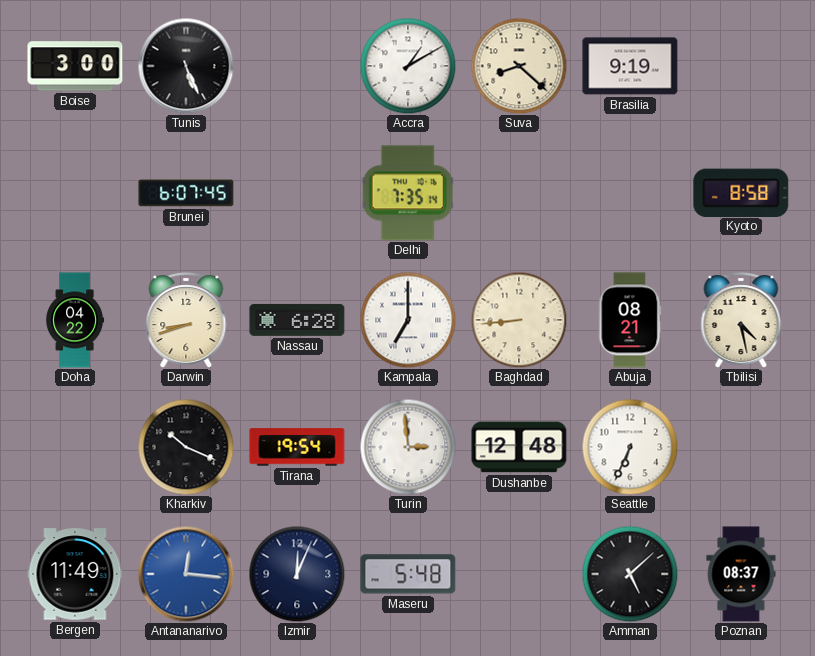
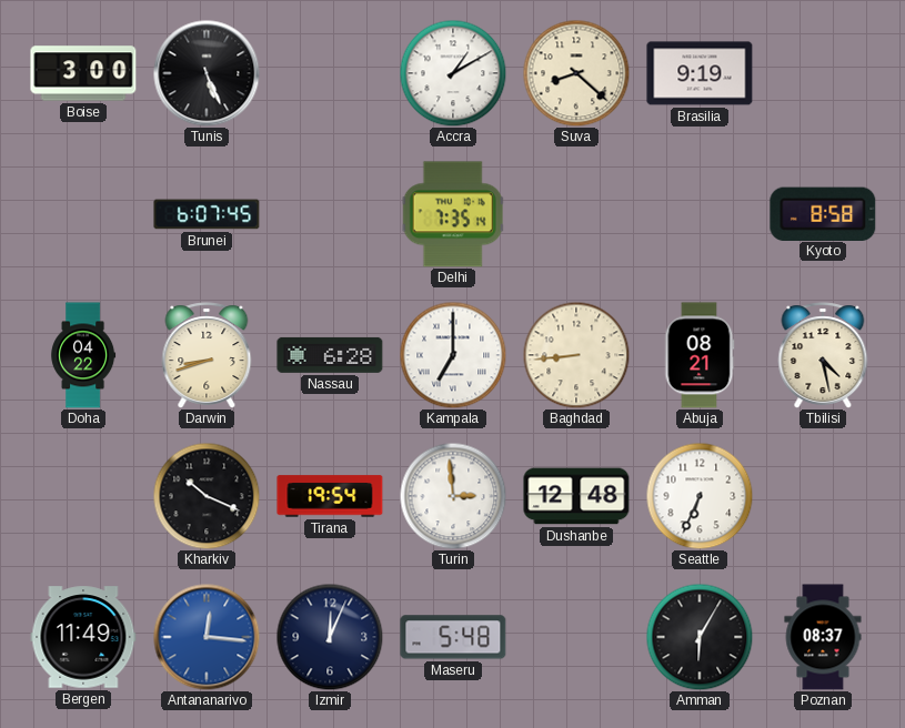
Amman: 5:08 -> 6:05 (700, 637)
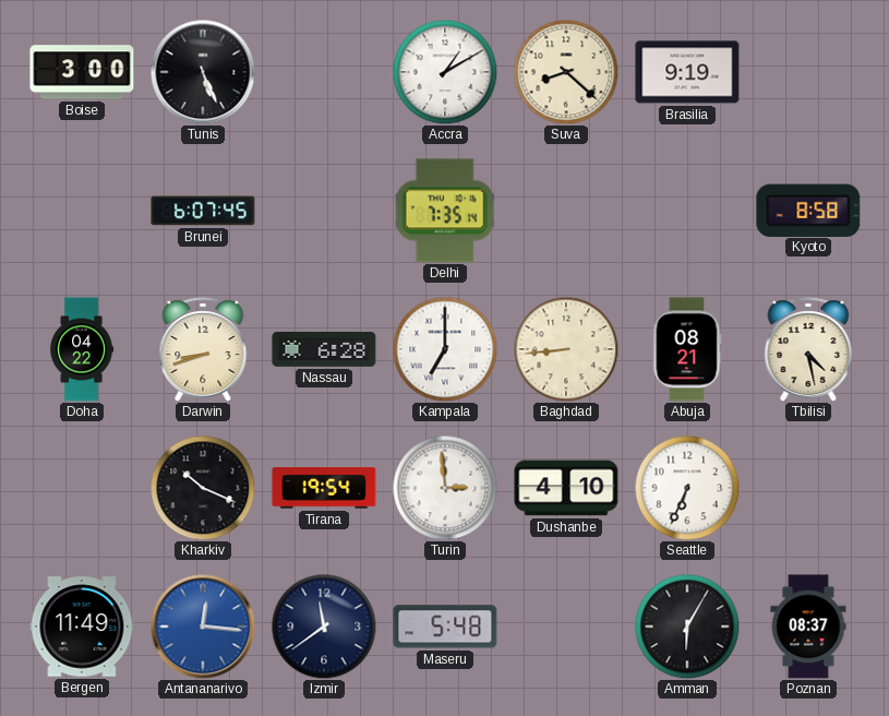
Dushanbe: 12:48 -> 4:10 (566, 488)
Izmir: 12:04 -> 11:39 (324, 626)
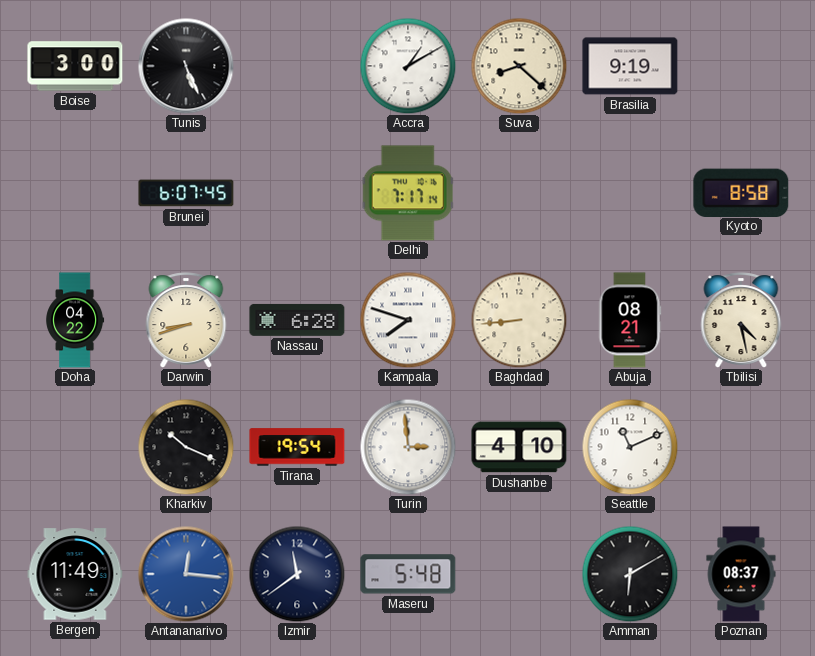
Delhi: 7:35 -> 7:17 (408, 193)
Kampala: 7:00 -> 7:48 (408, 320)
Seattle: 6:34 -> 11:11 (630, 447)
Amman: 6:05 -> 6:10 (630, 574)
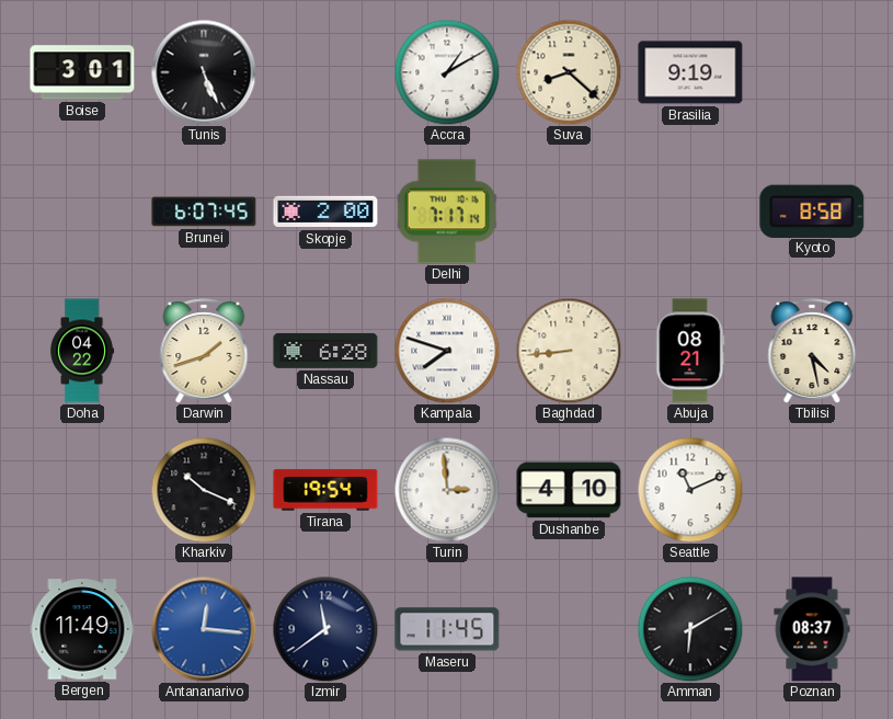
Boise: 3:00 -> 3:01 (82, 72)
Skopje: none -> 2:00 (325, 212)
Darwin: 8:42 -> 1:42 (204, 351)
Maseru: 5:48 -> 11:45 (447, 629)
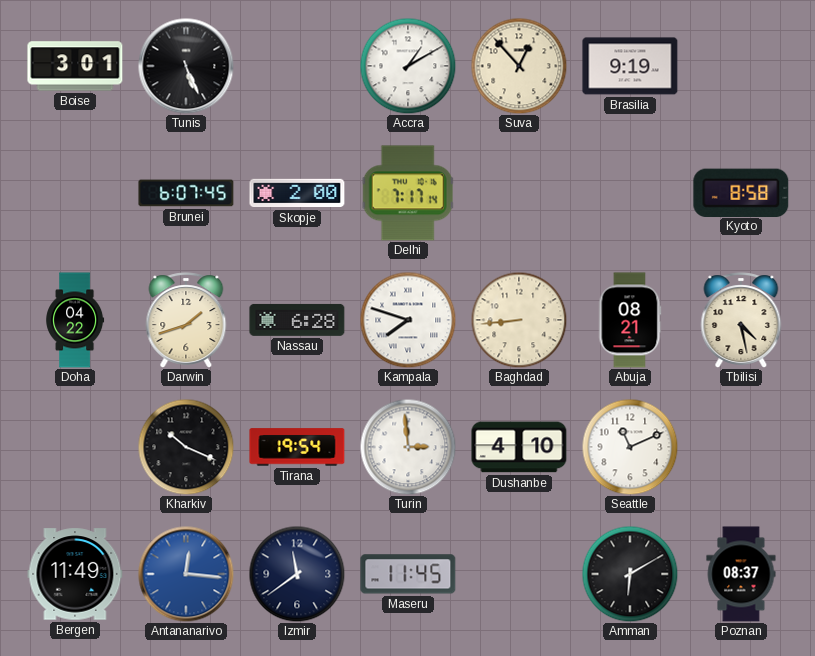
Suva: 8:22 -> 12:53 (519, 66)
